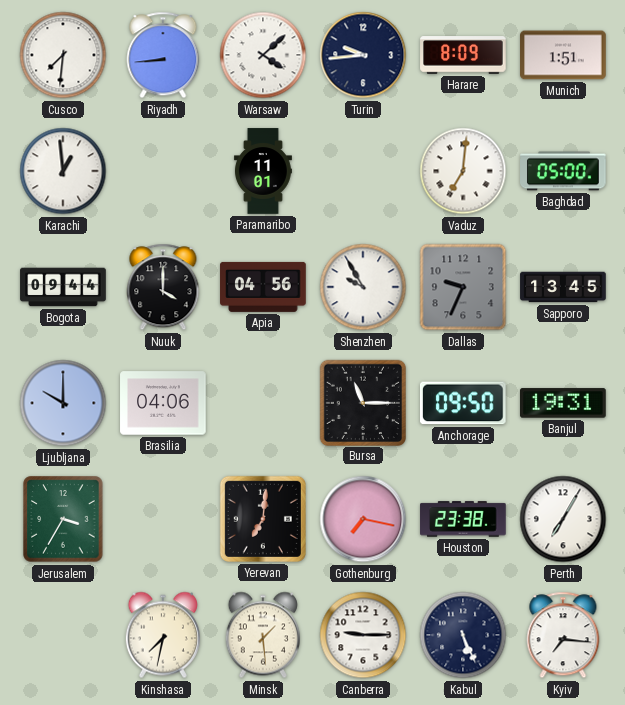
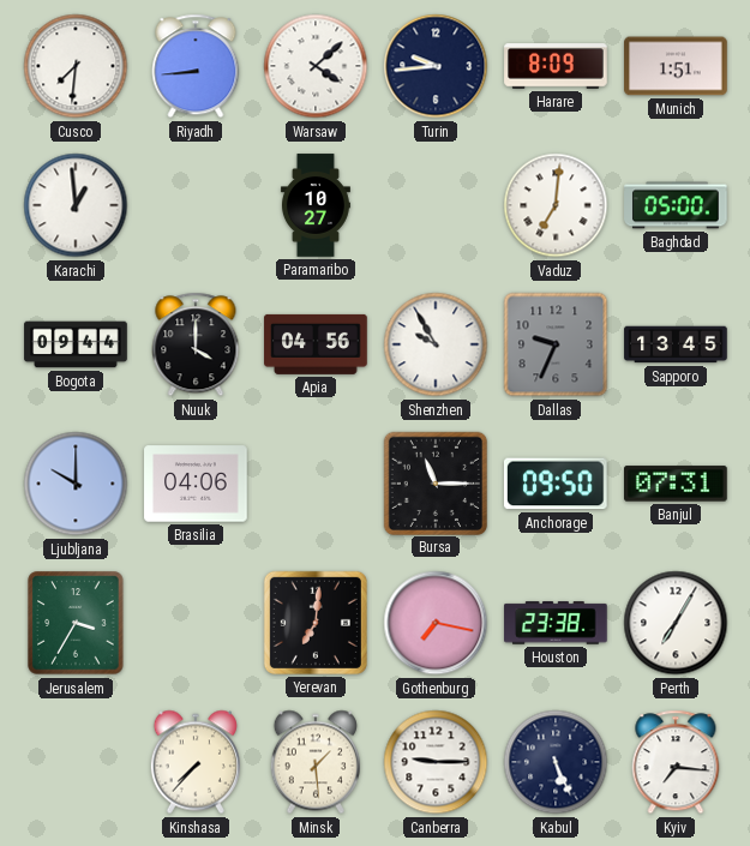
Paramaribo: 11:01 -> 10:27 (316, 205)
Banjul: 19:31 -> 07:31 (677, 484)
Kinshasa: 7:32 -> 7:37 (196, 762)
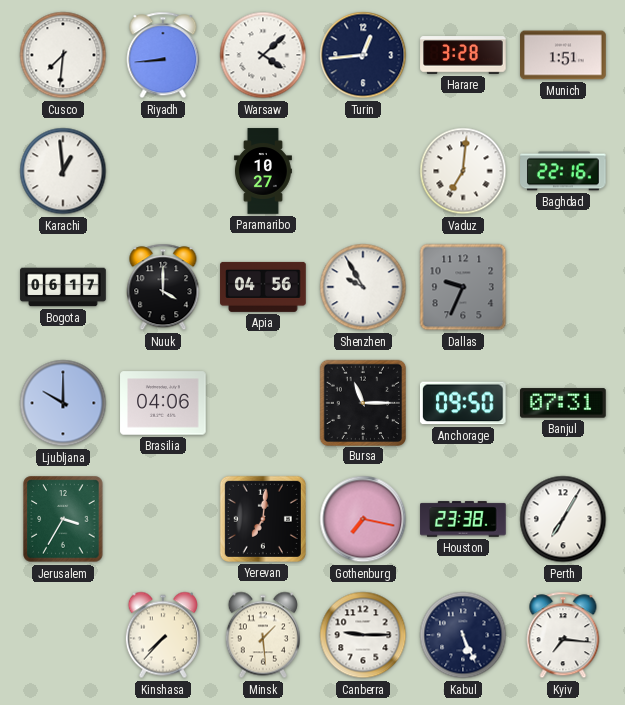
Turin: 9:44 -> 12:44 (363, 55)
Harare: 8:09 -> 3:28 (463, 55)
Baghdad: 05:00 -> 22:16 (563, 171)
Bogota: 09:44 -> 06:17 (63, 287)
Sapporo: 13:45 -> none (676, 344)
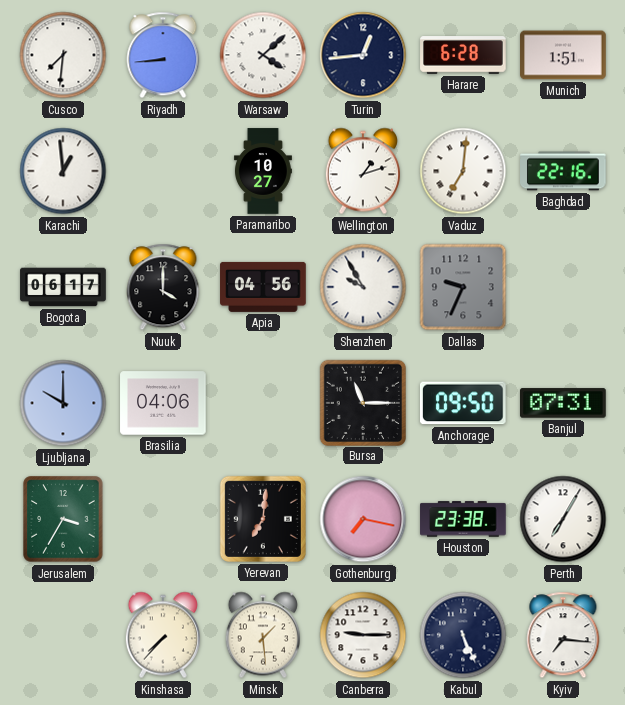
Harare: 3:28 -> 6:28 (463, 55)
Wellington: none -> 1:12 (363, 171)
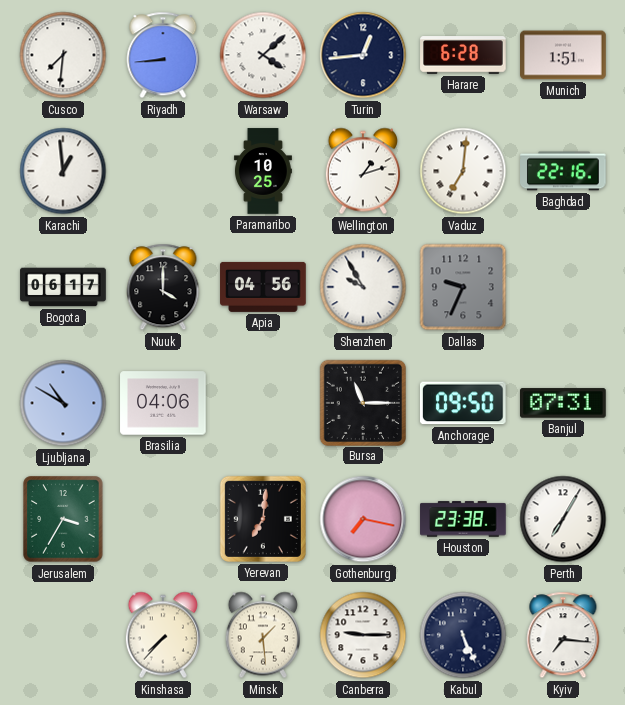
Paramaribo: 10:27 -> 10:25 (263, 171)
Ljubljana: 10:00 -> 10:50 (63, 403)
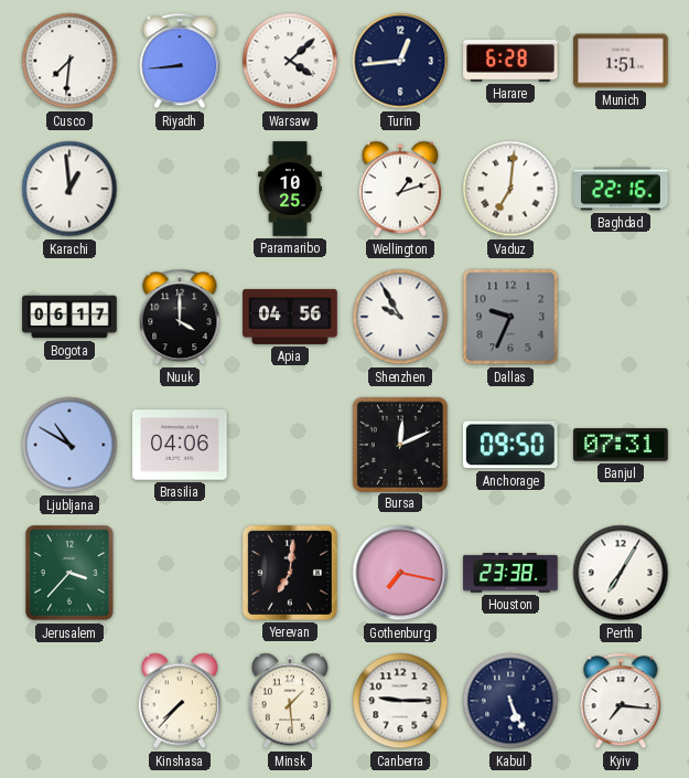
Bursa: 11:15 -> 12:11 (399, 444)
Jerusalem: 3:35 -> 3:37 (69, 573)
